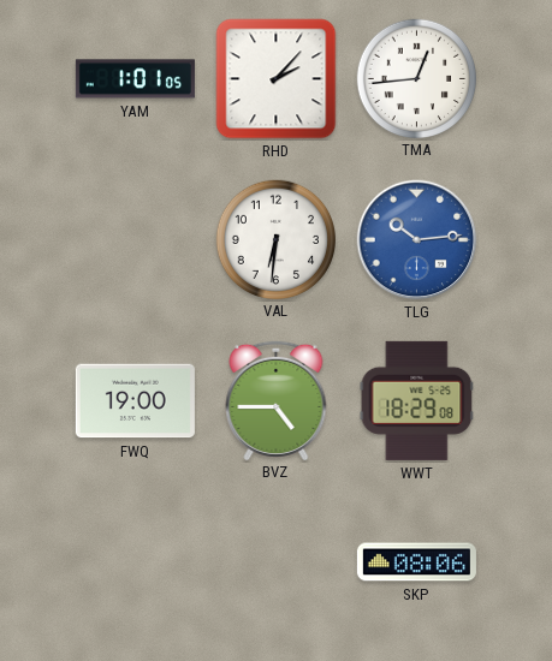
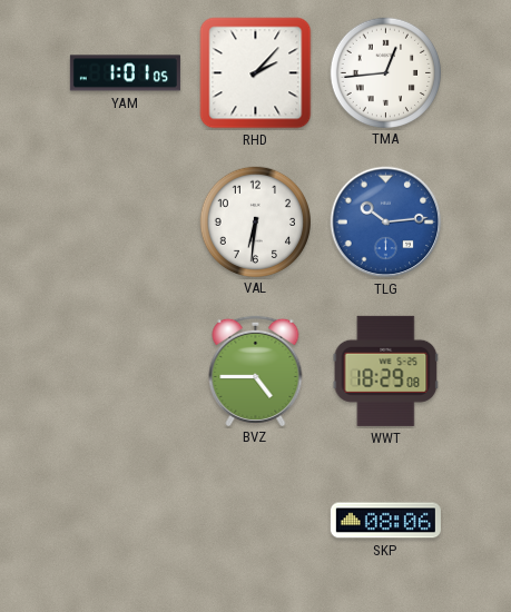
FWQ: 19:00 -> none (135, 401)
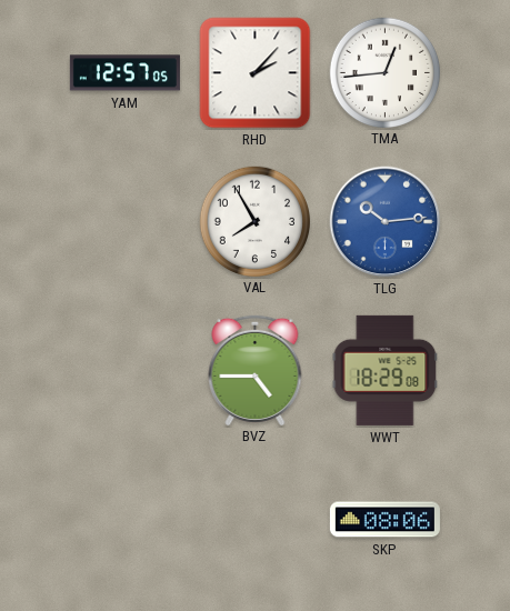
YAM: 1:01 -> 12:57 (124, 73)
VAL: 6:31 -> 7:55 (254, 221)
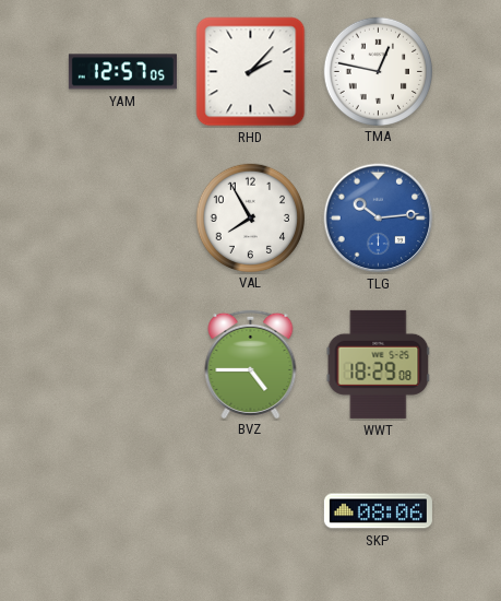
TMA: 12:44 -> 12:47 (378, 71)
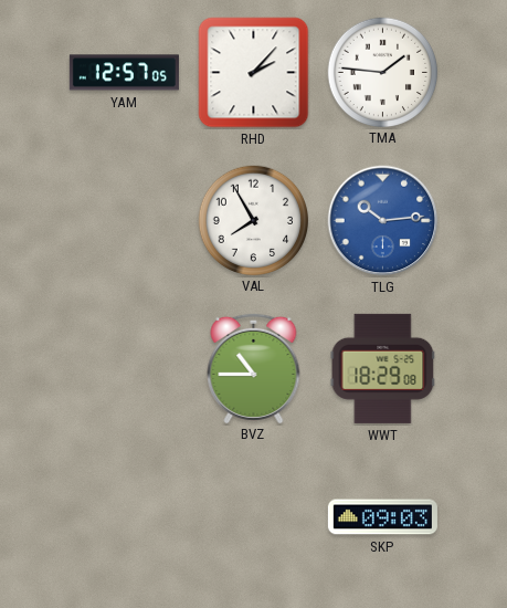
TMA: 12:47 -> 1:46 (382, 72)
BVZ: 4:45 -> 10:45 (254, 367)
SKP: 08:06 -> 09:03 (382, 517)
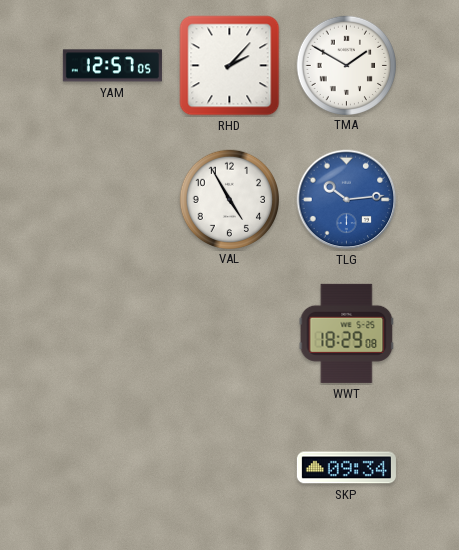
TMA: 1:46 -> 1:50 (346, 65)
VAL: 7:55 -> 4:55 (229, 199)
BVZ: 10:45 -> none (254, 367)
SKP: 09:03 -> 09:34 (346, 468)
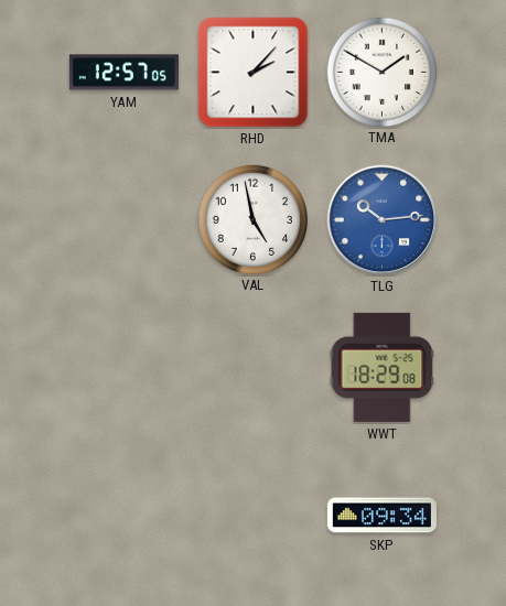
VAL: 4:55 -> 4:58 (252, 219)
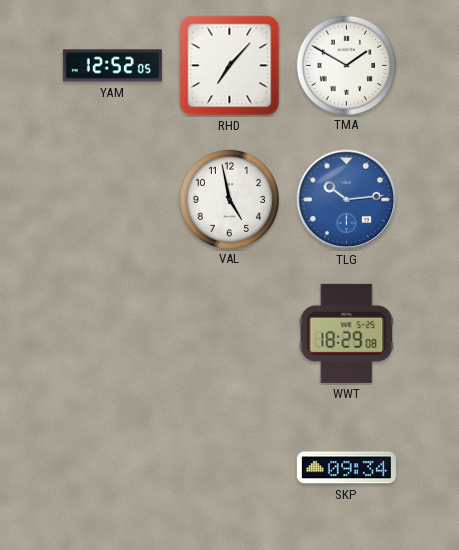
YAM: 12:57 -> 12:52 (112, 66)
RHD: 2:07 -> 7:07 (230, 66)
